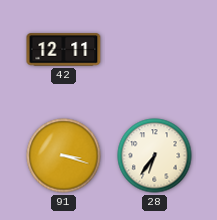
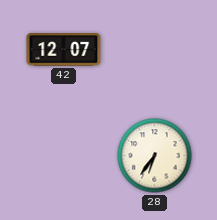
42: 12:11 -> 12:07 (64, 50)
91: 3:18 -> none (64, 156)
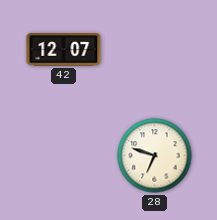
28: 6:36 -> 6:48 (155, 156)
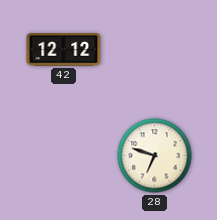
42: 12:07 -> 12:12 (64, 50)
